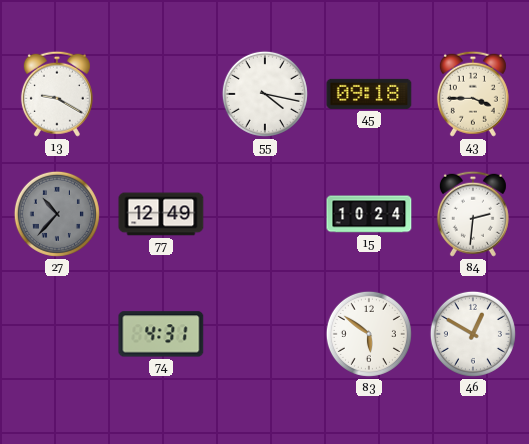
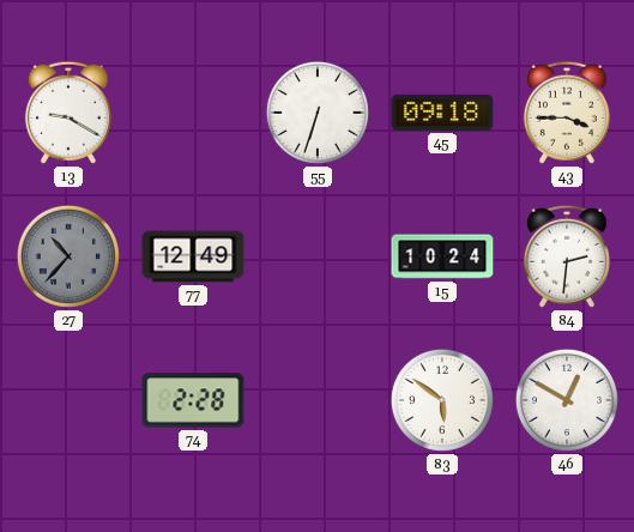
55: 4:17 -> 6:33 (318, 113)
74: 4:31 -> 2:28 (193, 400)
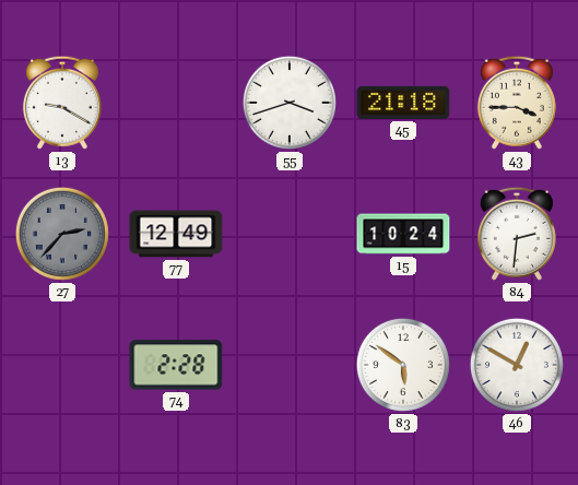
55: 6:33 -> 3:42 (290, 103)
45: 09:18 -> 21:18 (403, 103)
27: 10:37 -> 2:37 (62, 234)
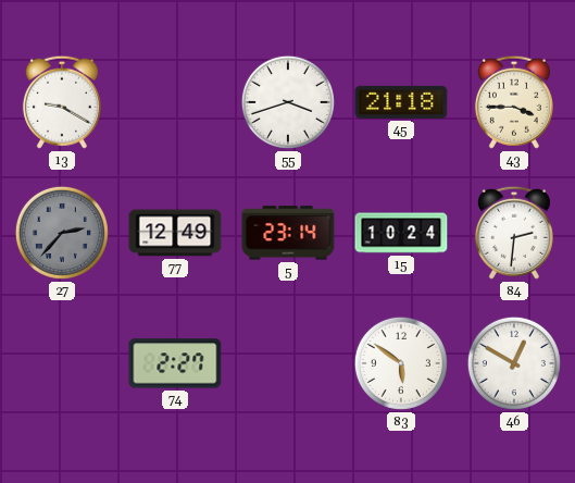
5: none -> 23:14 (288, 233)
74: 2:28 -> 2:27 (175, 363)
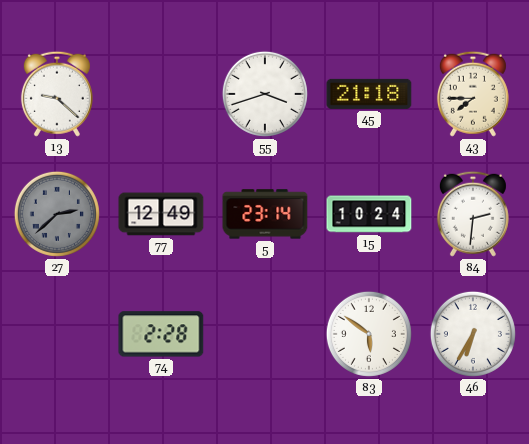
13: 9:20 -> 9:22 (57, 94)
43: 3:45 -> 7:45 (473, 94)
27: 2:37 -> 2:38 (57, 214)
74: 2:27 -> 2:28 (161, 334)
46: 12:50 -> 6:35 (473, 334)
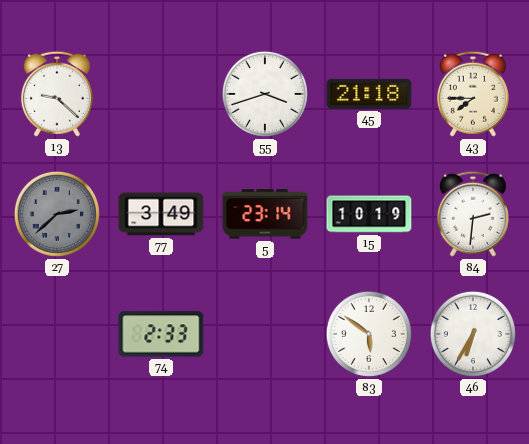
77: 12:49 -> 3:49 (161, 214)
15: 10:24 -> 10:19 (369, 214)
74: 2:28 -> 2:33 (161, 334)
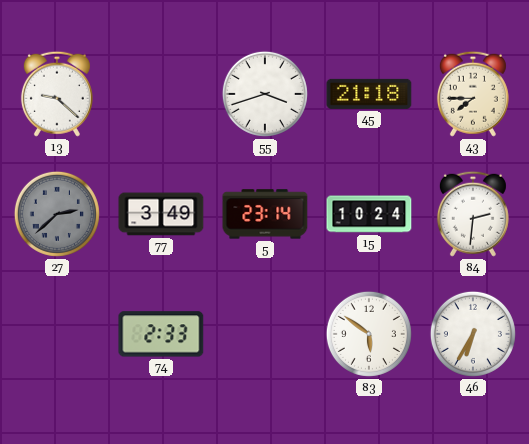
15: 10:19 -> 10:24 (369, 214)
